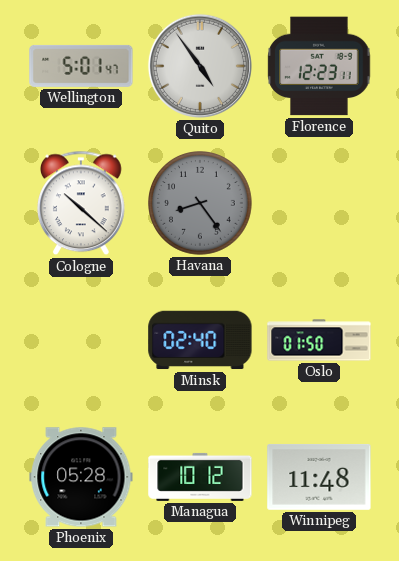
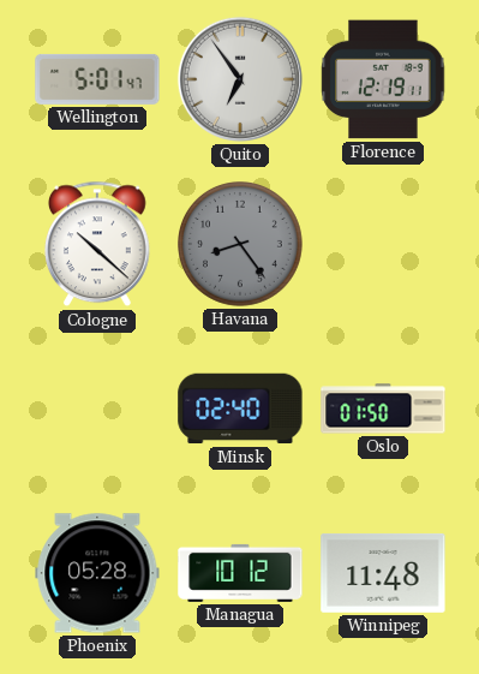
Quito: 4:54 -> 6:54 (240, 79)
Florence: 12:23 -> 12:19 (383, 79)
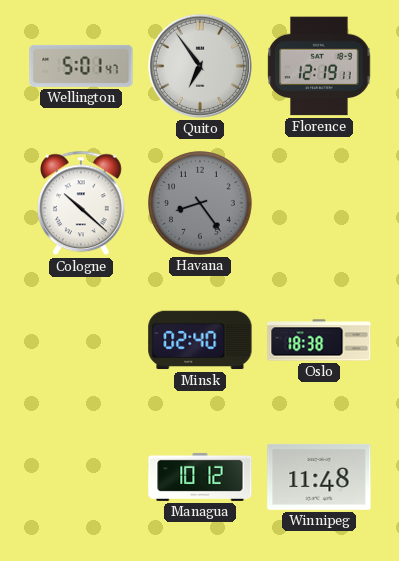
Oslo: 01:50 -> 18:38 (319, 340)
Phoenix: 05:28 -> none (97, 573)
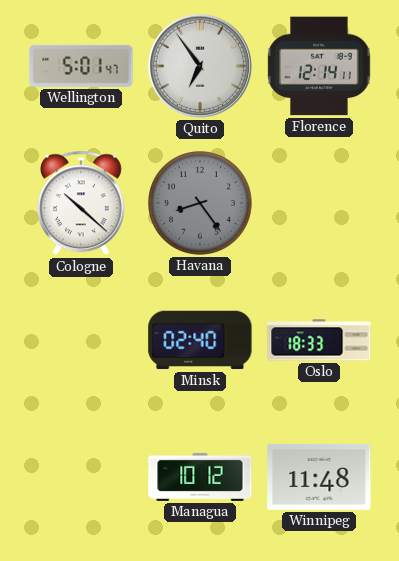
Florence: 12:19 -> 12:14 (319, 66)
Oslo: 18:38 -> 18:33 (319, 340)
